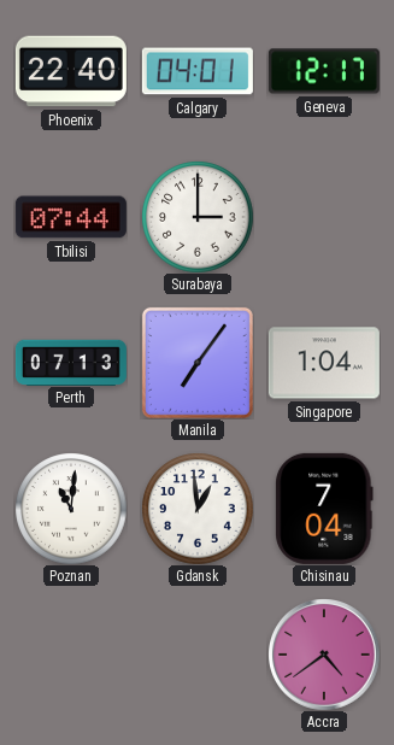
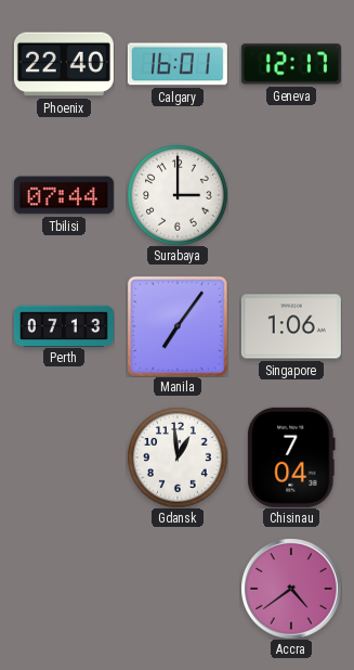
Calgary: 04:01 -> 16:01 (178, 64)
Singapore: 1:04 -> 1:06 (291, 326)
Poznan: 11:01 -> none (71, 509)
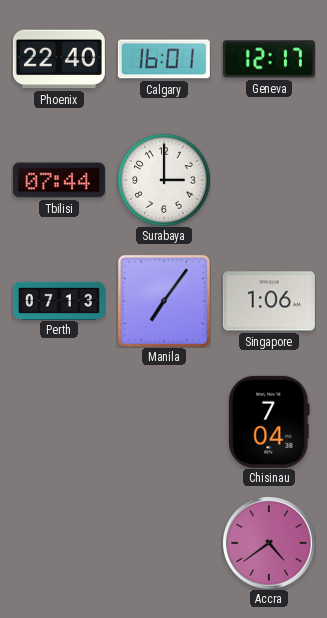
Gdansk: 12:59 -> none (178, 458)
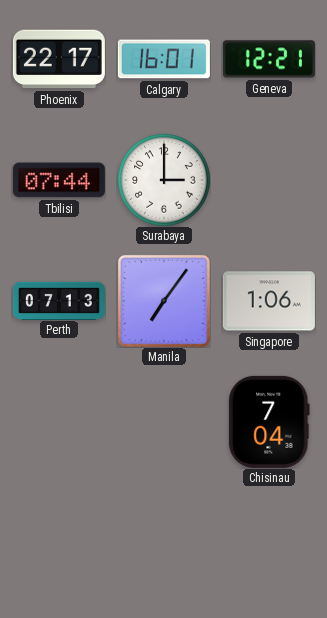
Phoenix: 22:40 -> 22:17 (59, 59)
Geneva: 12:17 -> 12:21 (269, 59)
Accra: 4:39 -> none (269, 543)
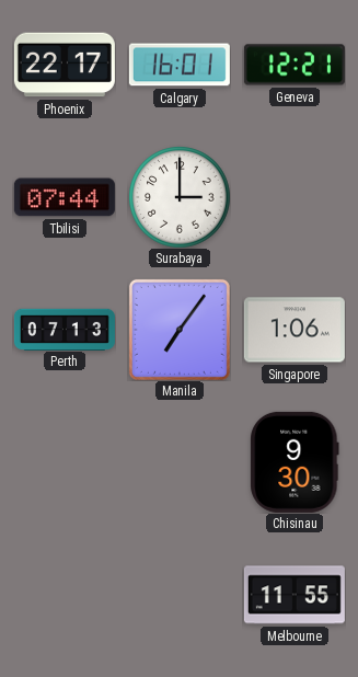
Chisinau: 7:04 -> 9:30 (295, 462)
Melbourne: none -> 11:55 (295, 595)
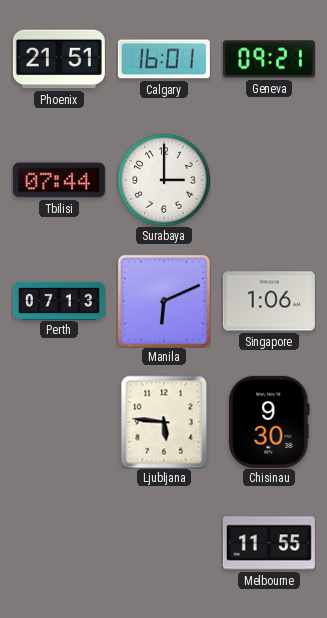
Phoenix: 22:17 -> 21:51 (59, 59)
Geneva: 12:21 -> 09:21 (269, 59)
Manila: 7:06 -> 6:11 (164, 301)
Ljubljana: none -> 5:46 (164, 422)
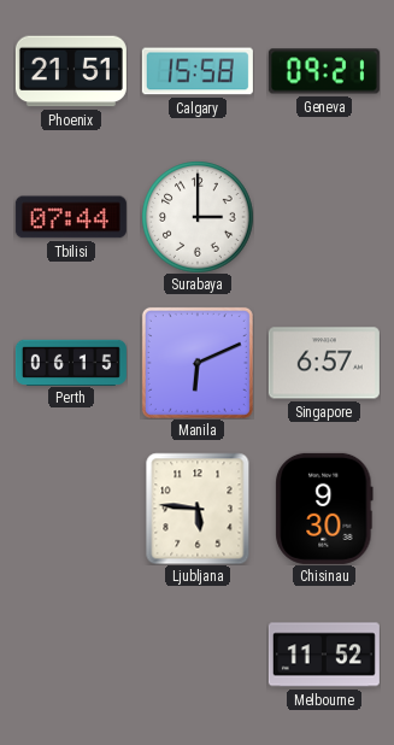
Calgary: 16:01 -> 15:58 (198, 71)
Perth: 07:13 -> 06:15 (71, 362)
Singapore: 1:06 -> 6:57 (324, 363)
Melbourne: 11:55 -> 11:52 (324, 655)
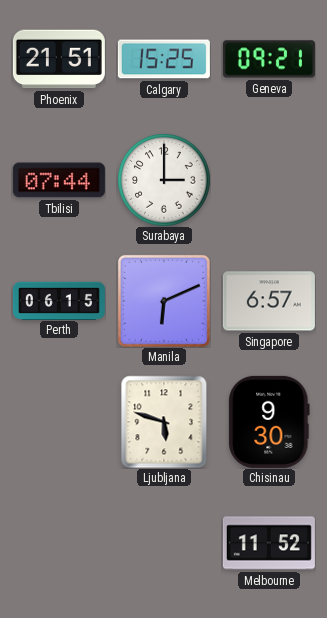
Calgary: 15:58 -> 15:25 (164, 59)
Ljubljana: 5:46 -> 5:48 (164, 422)
